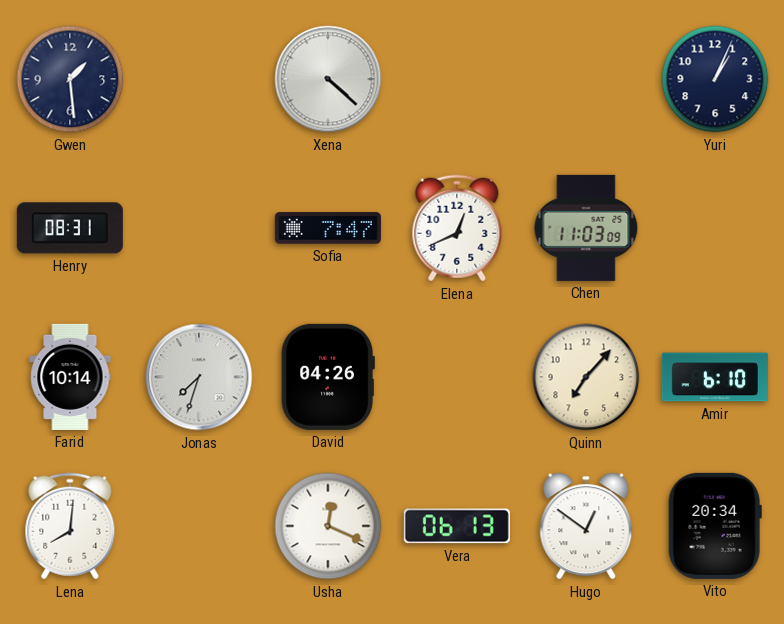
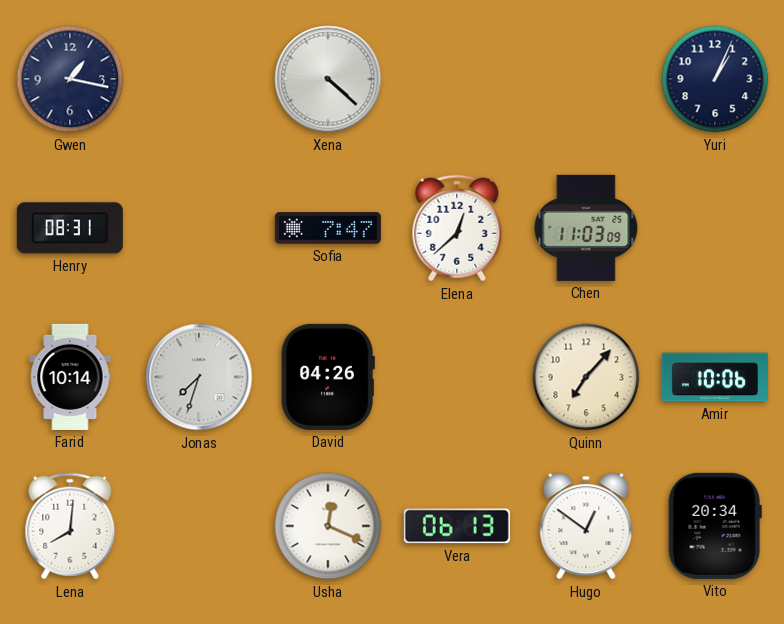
Gwen: 1:29 -> 1:17 (70, 79)
Elena: 12:41 -> 12:38 (457, 228)
Amir: 6:10 -> 10:06 (715, 377)
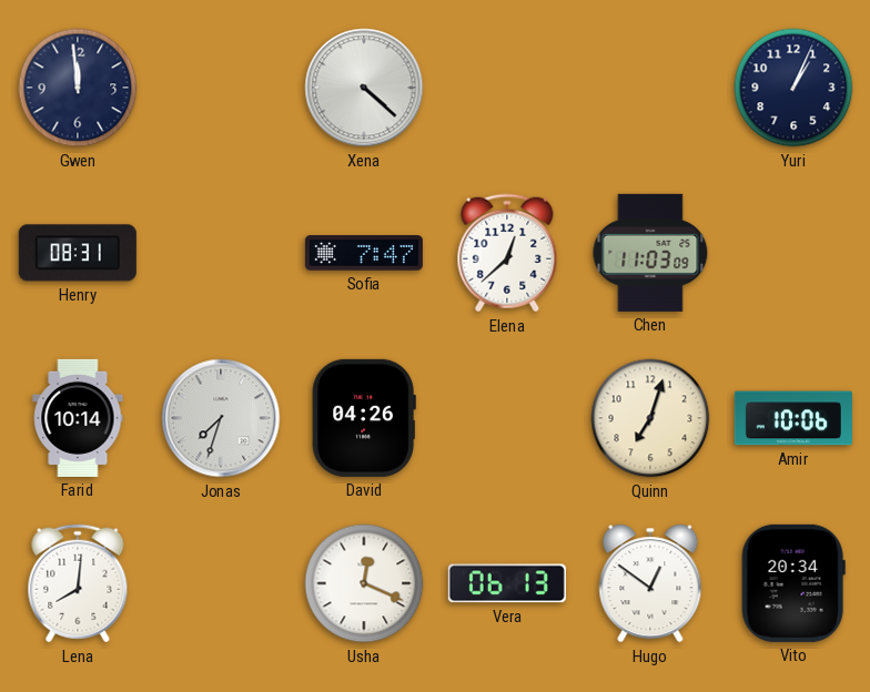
Gwen: 1:17 -> 11:59 (78, 88)
Quinn: 7:07 -> 7:03 (650, 418)
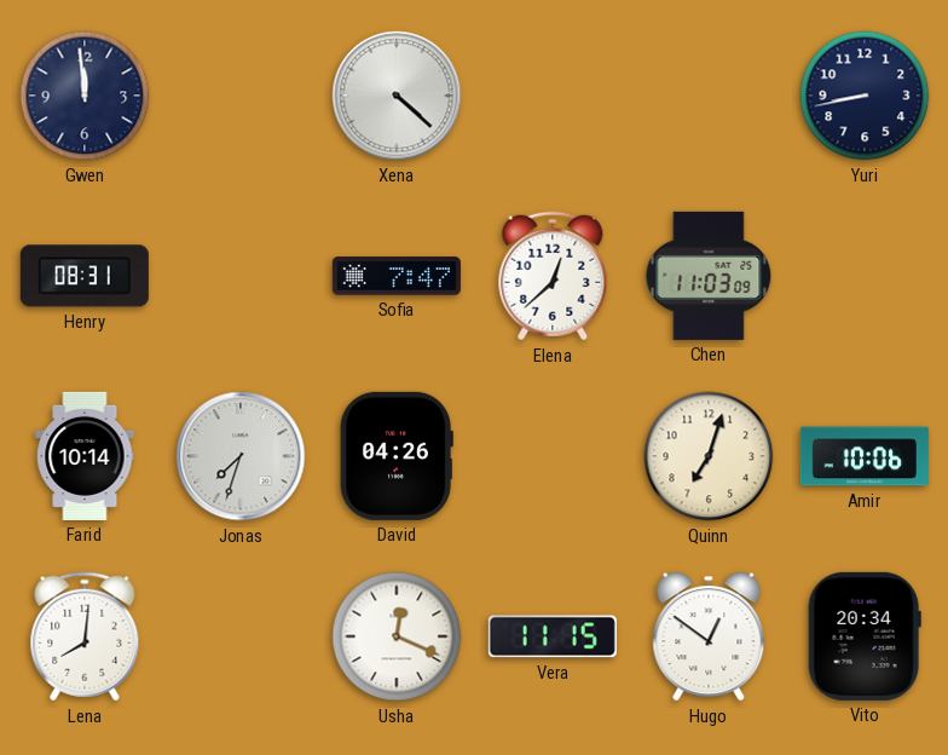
Yuri: 1:04 -> 8:43 (865, 96)
Vera: 06:13 -> 11:15 (553, 636)
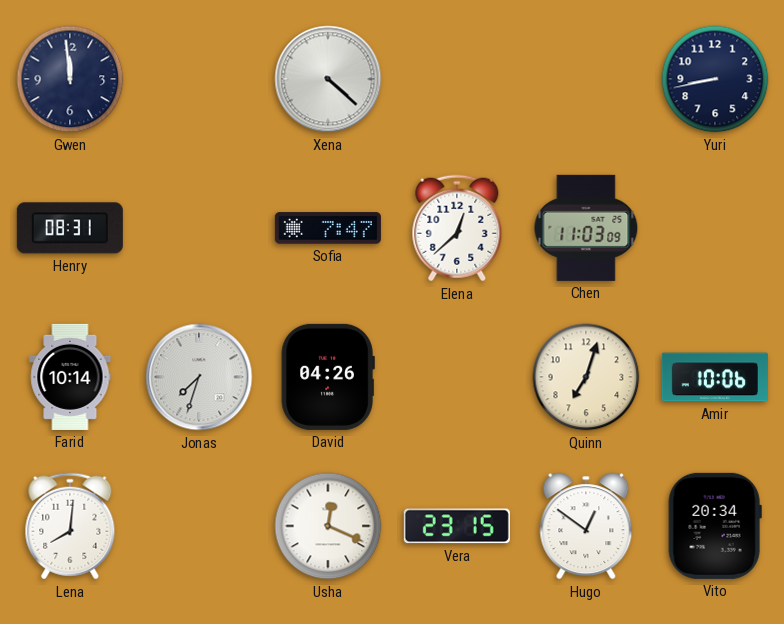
Vera: 11:15 -> 23:15 (457, 526)
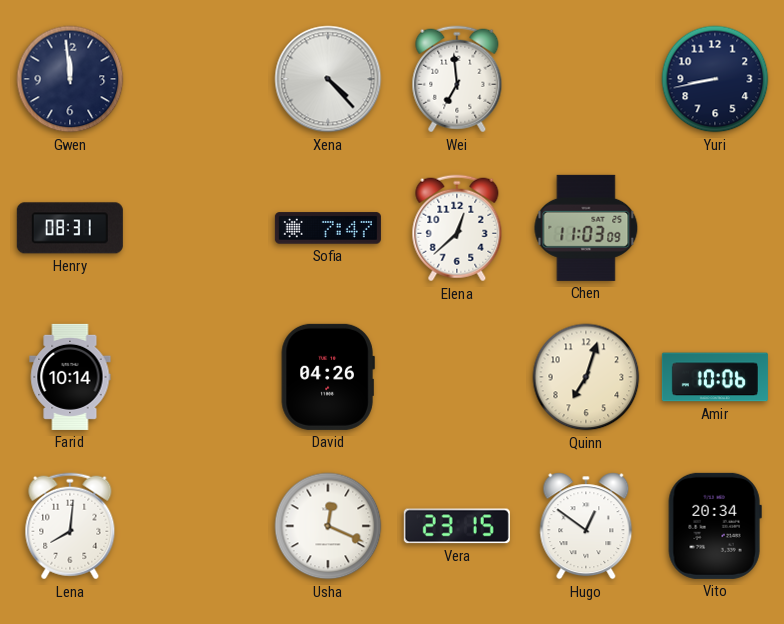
Xena: 4:22 -> 4:23 (328, 79)
Wei: none -> 6:59 (457, 79)
Jonas: 7:33 -> none (199, 377)
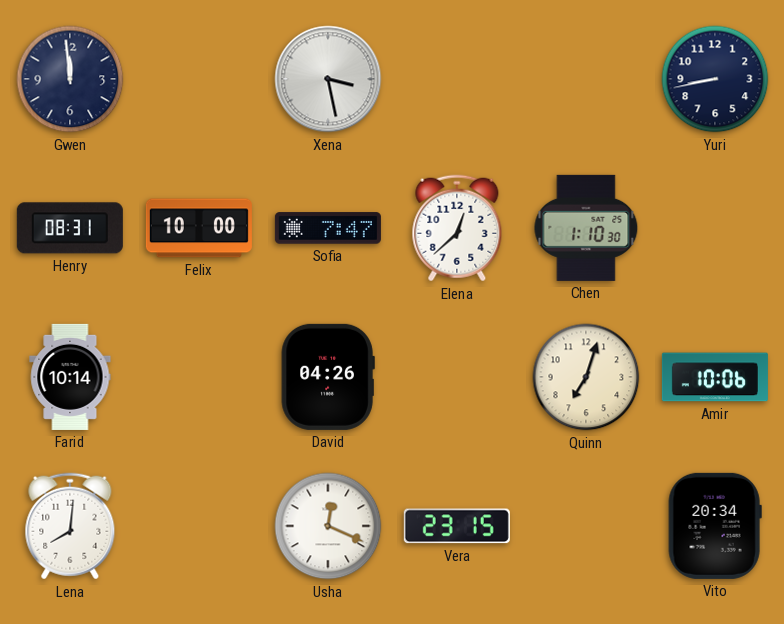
Xena: 4:23 -> 3:28 (328, 79)
Wei: 6:59 -> none (457, 79)
Felix: none -> 10:00 (199, 228)
Chen: 11:03 -> 1:10 (586, 228)
Hugo: 12:51 -> none (586, 526)
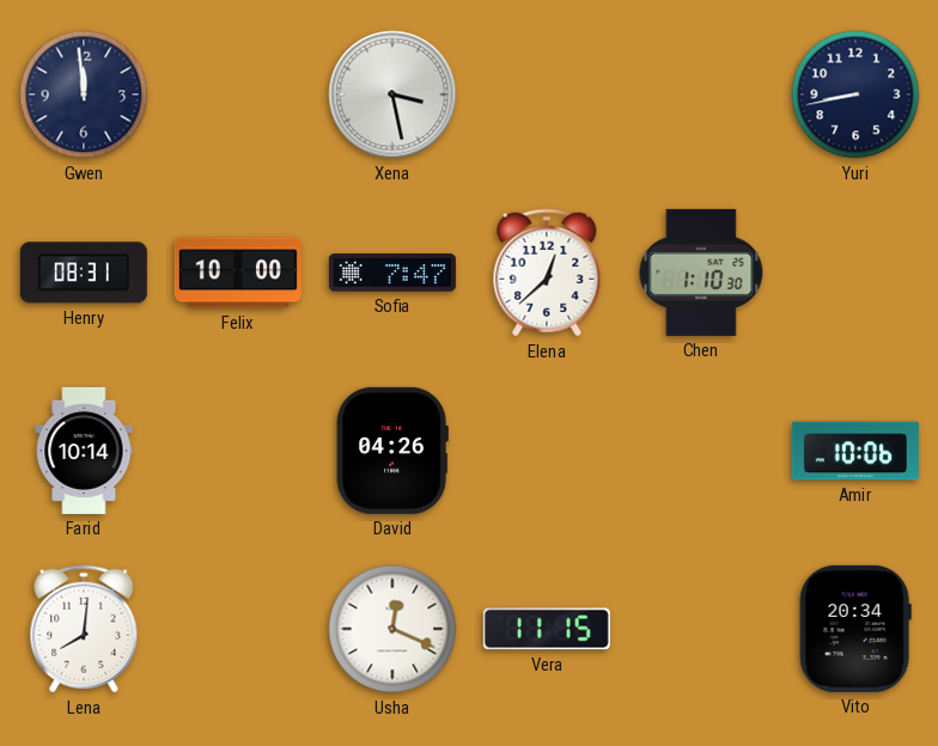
Quinn: 7:03 -> none (586, 377)
Vera: 23:15 -> 11:15 (547, 629)
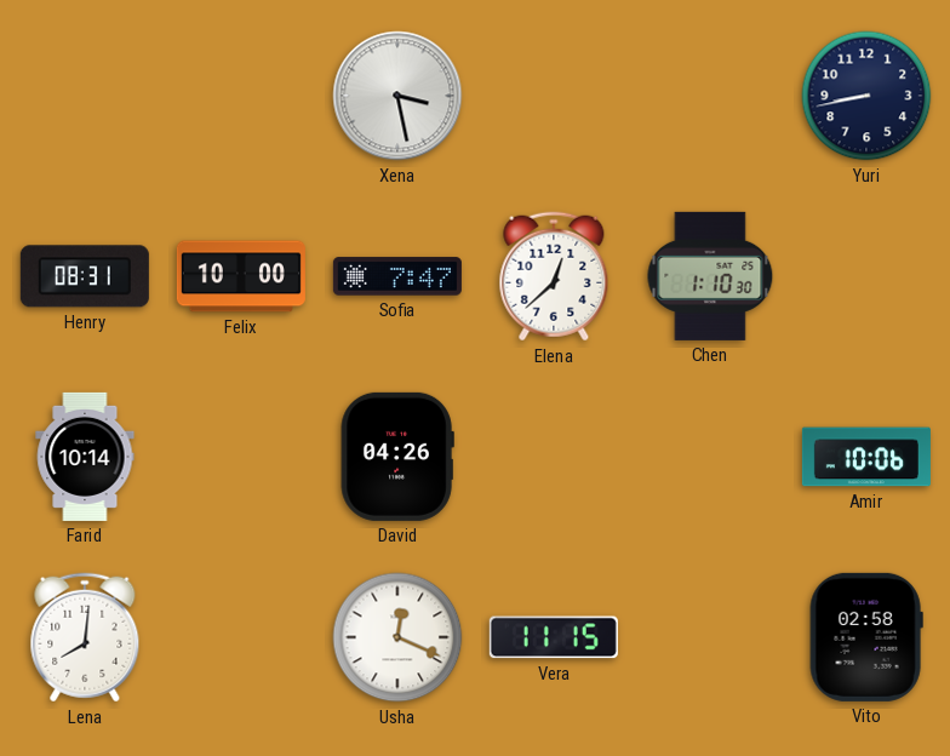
Gwen: 11:59 -> none (84, 94)
Vito: 20:34 -> 02:58 (866, 637)
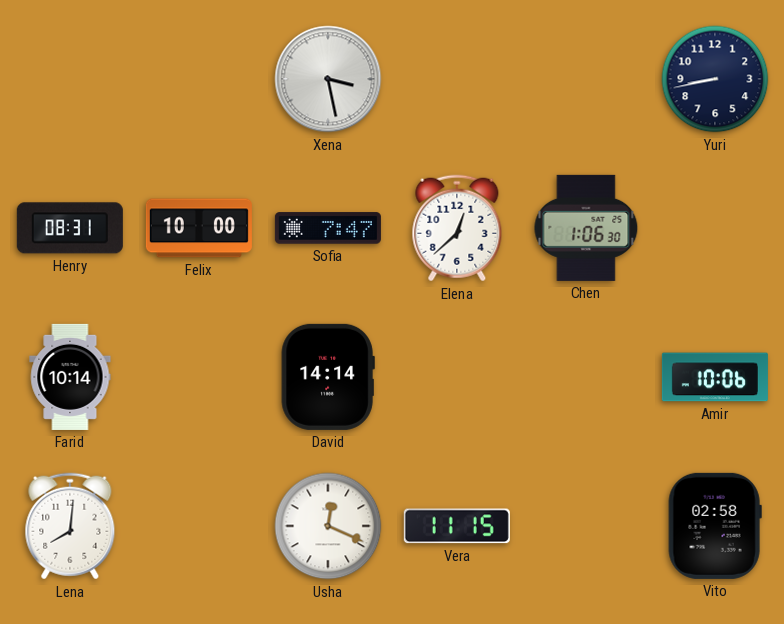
Chen: 1:10 -> 1:06 (586, 228)
David: 04:26 -> 14:14 (328, 377)
